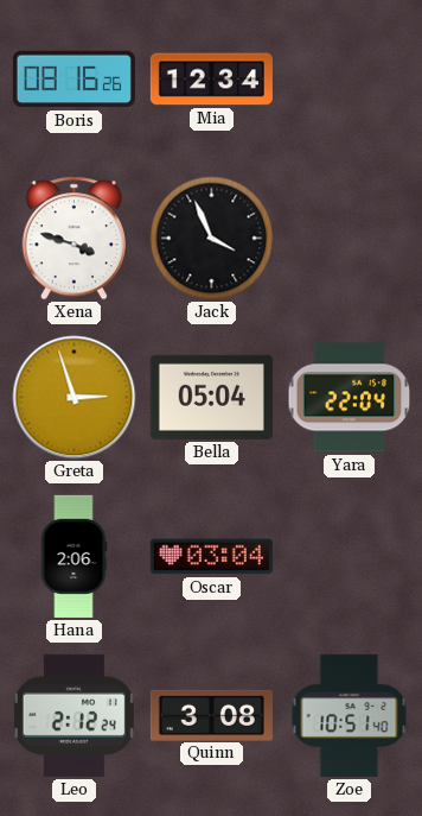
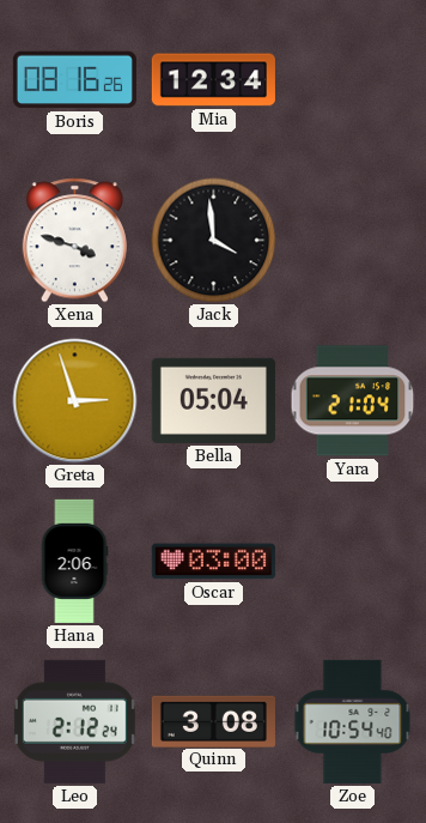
Jack: 3:56 -> 3:59 (214, 241)
Yara: 22:04 -> 21:04 (353, 401)
Oscar: 03:04 -> 03:00 (213, 562)
Zoe: 10:51 -> 10:54 (353, 721)
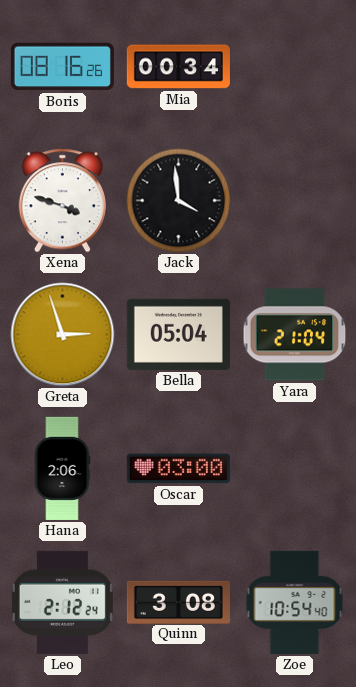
Mia: 12:34 -> 00:34 (178, 67)
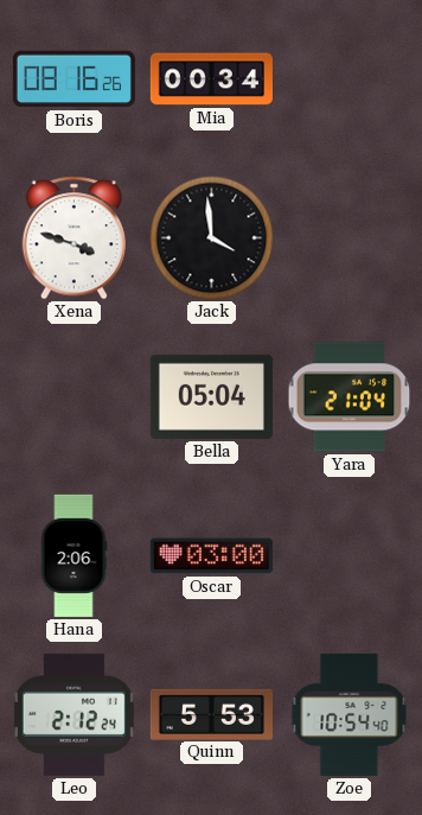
Greta: 2:57 -> none (63, 335)
Quinn: 3:08 -> 5:53 (211, 714)
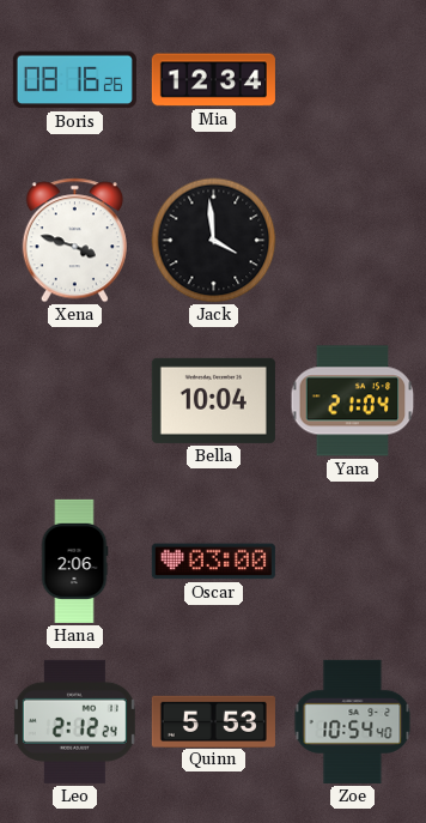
Mia: 00:34 -> 12:34 (213, 80)
Bella: 05:04 -> 10:04 (213, 400)
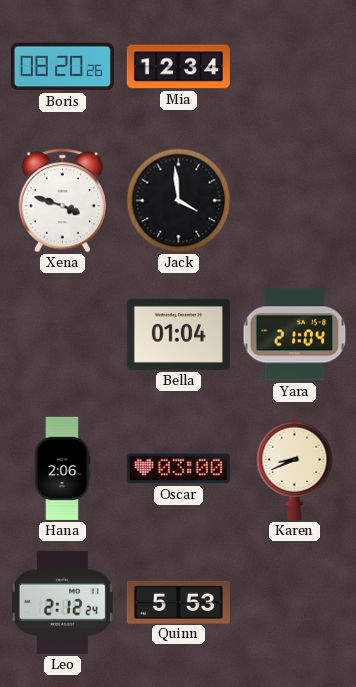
Boris: 08:16 -> 08:20 (62, 67)
Bella: 10:04 -> 01:04 (178, 334)
Karen: none -> 8:41 (295, 468)
Zoe: 10:54 -> none (353, 721)
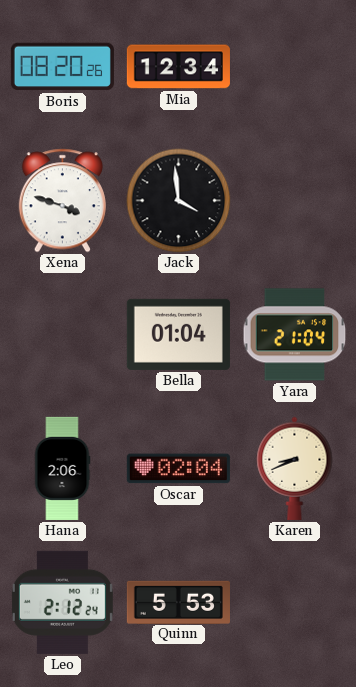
Oscar: 03:00 -> 02:04 (178, 469)
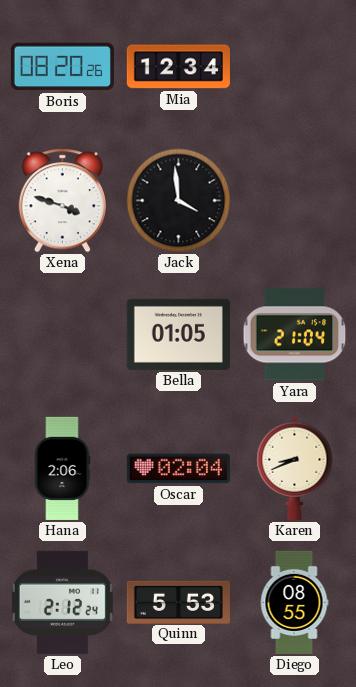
Bella: 01:04 -> 01:05 (178, 334)
Diego: none -> 08:55 (294, 602)
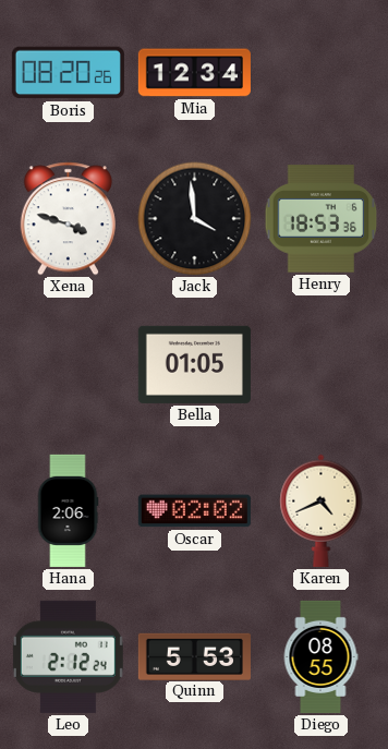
Henry: none -> 18:53 (322, 219)
Yara: 21:04 -> none (295, 335)
Oscar: 02:04 -> 02:02 (194, 511)
Karen: 8:41 -> 4:41 (322, 510)
